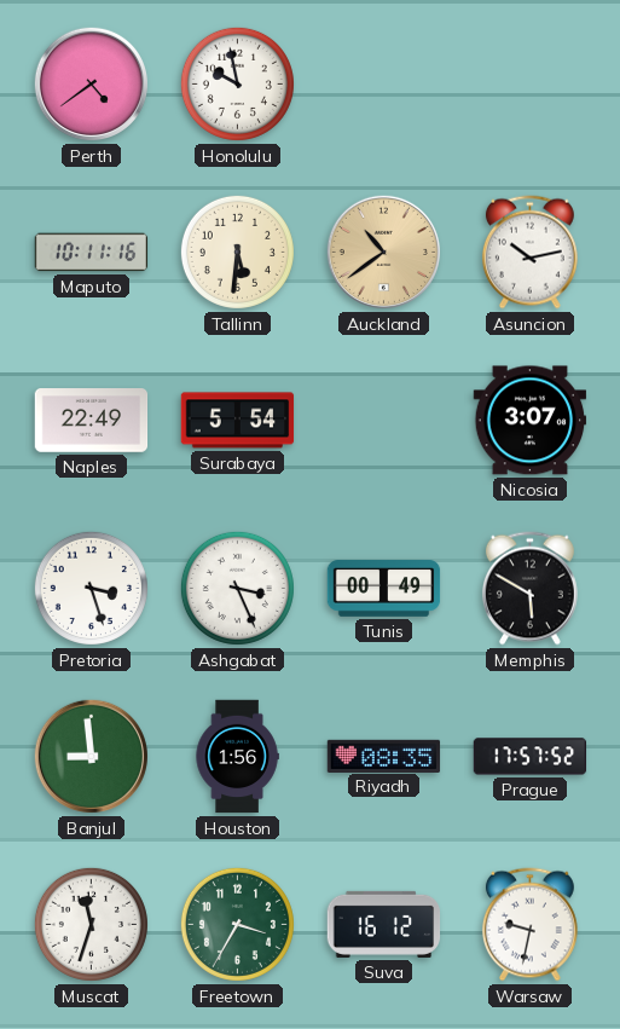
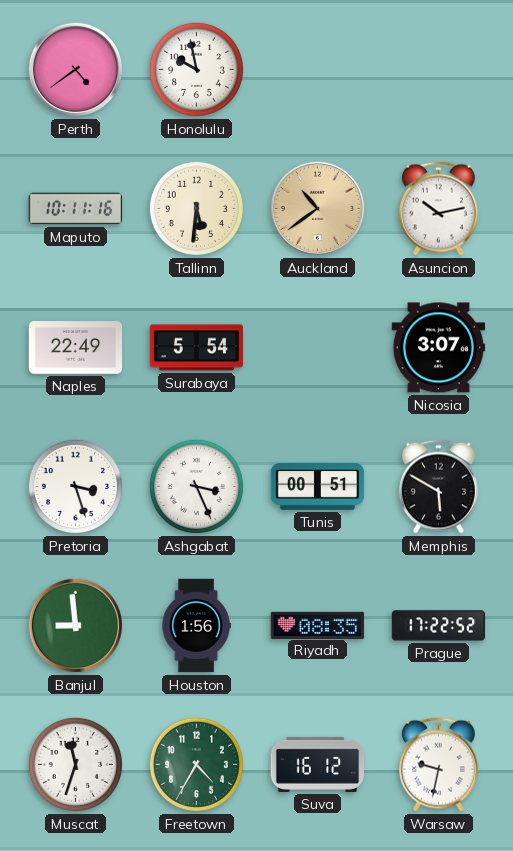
Tunis: 00:49 -> 00:51 (318, 487)
Prague: 17:57 -> 17:22 (439, 626)
Freetown: 3:35 -> 4:35 (196, 764)
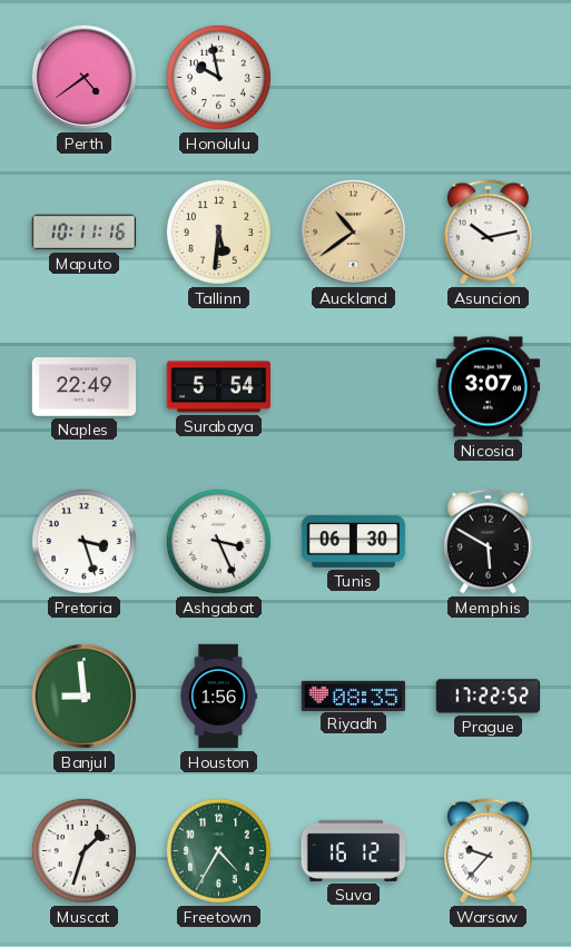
Tunis: 00:51 -> 06:30 (354, 542)
Muscat: 11:33 -> 1:33 (83, 850)
Warsaw: 9:32 -> 9:37 (488, 851)
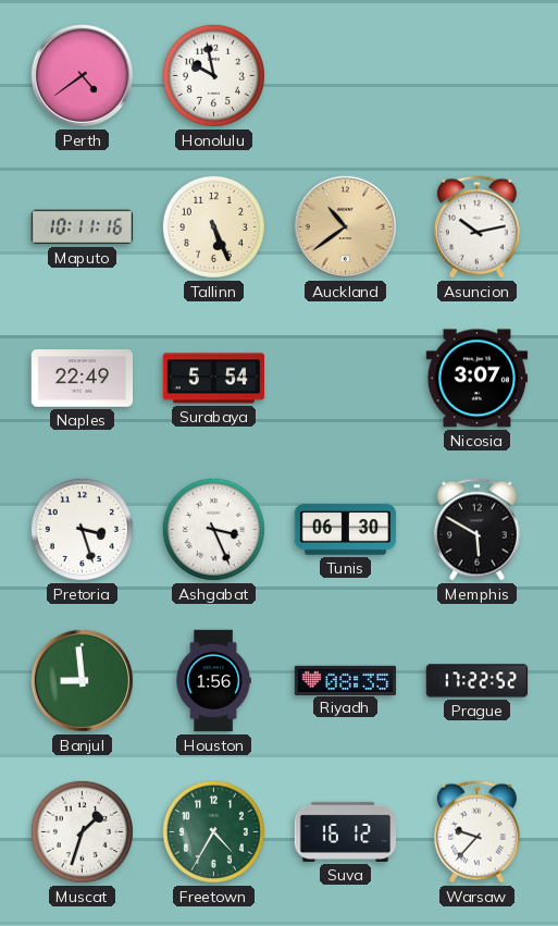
Tallinn: 5:31 -> 5:26 (213, 226)
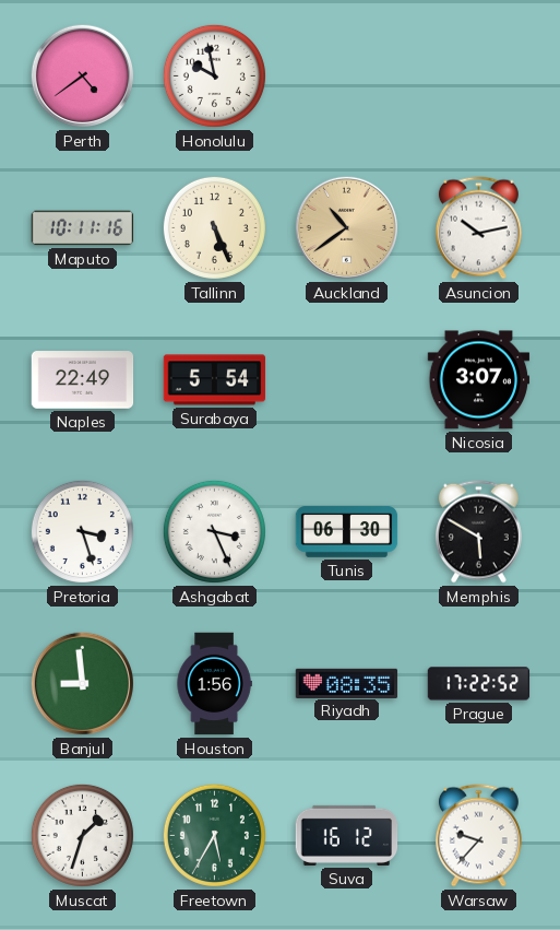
Freetown: 4:35 -> 5:35 (214, 835)
